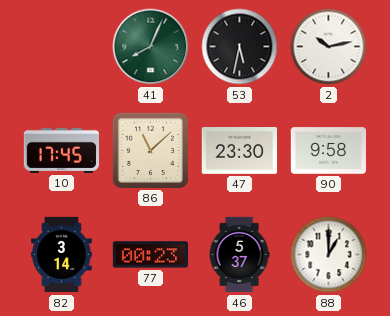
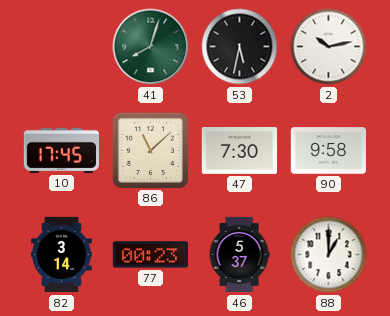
41: 8:04 -> 8:03 (151, 47)
47: 23:30 -> 7:30 (240, 151)
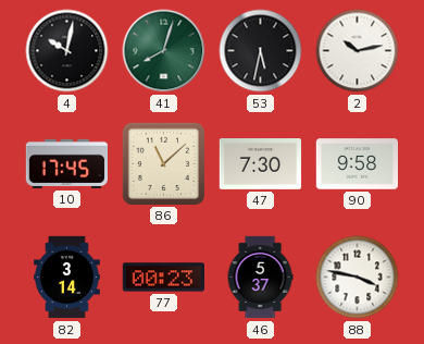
4: none -> 10:02 (67, 51)
88: 1:00 -> 3:47 (358, 278)
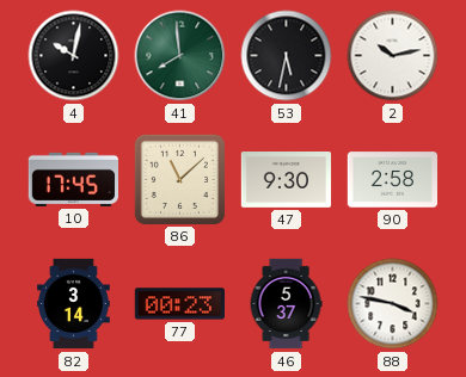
41: 8:03 -> 7:59 (180, 56)
47: 7:30 -> 9:30 (287, 180)
90: 9:58 -> 2:58 (392, 180)
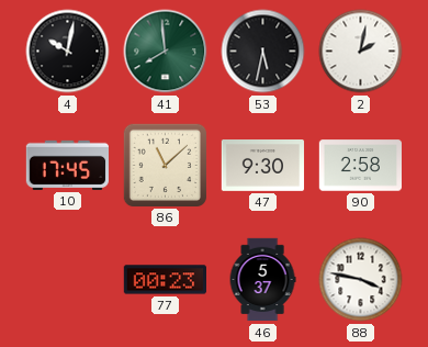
2: 10:13 -> 2:02 (361, 52)
82: 3:14 -> none (74, 304)
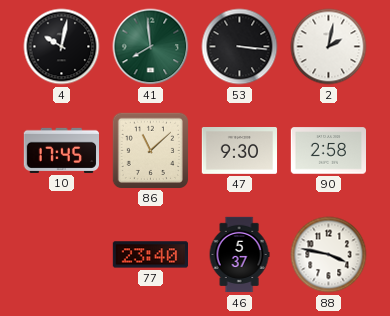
53: 5:32 -> 3:16 (240, 47)
77: 00:23 -> 23:40 (150, 255)
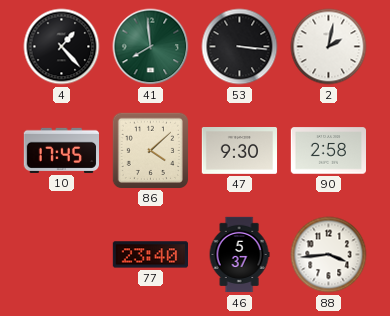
4: 10:02 -> 1:23 (62, 47)
86: 11:08 -> 4:08 (150, 150)
88: 3:47 -> 3:44 (329, 255)
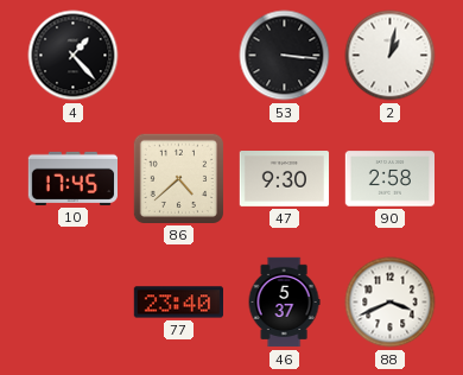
41: 7:59 -> none (151, 47)
2: 2:02 -> 1:02 (391, 56)
86: 4:08 -> 4:38 (178, 178)
88: 3:44 -> 3:41 (391, 303)
